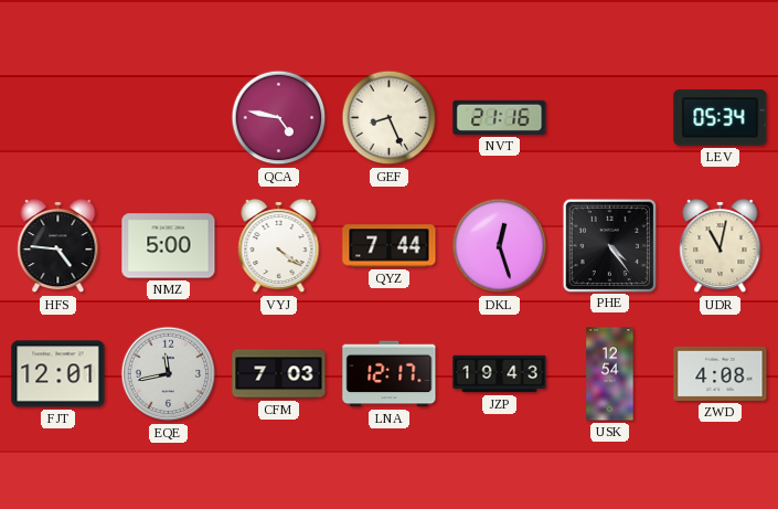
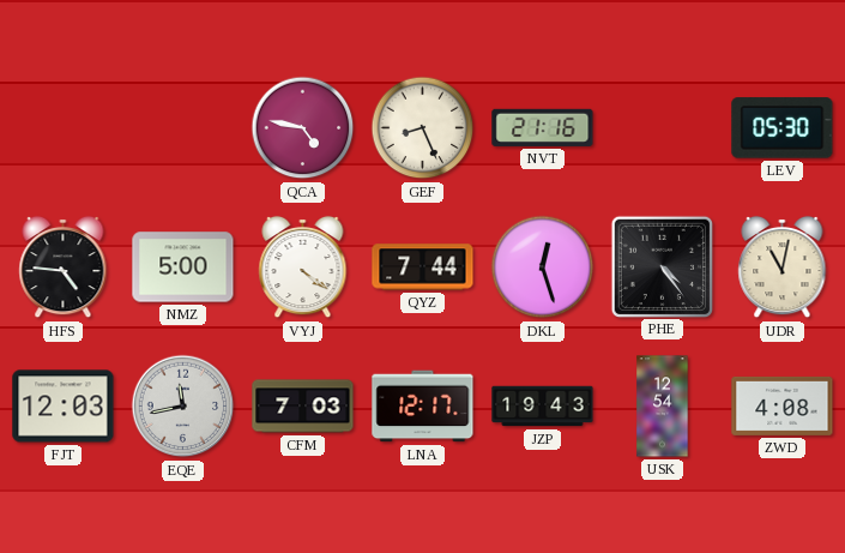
LEV: 05:34 -> 05:30 (783, 128)
FJT: 12:01 -> 12:03 (64, 407)
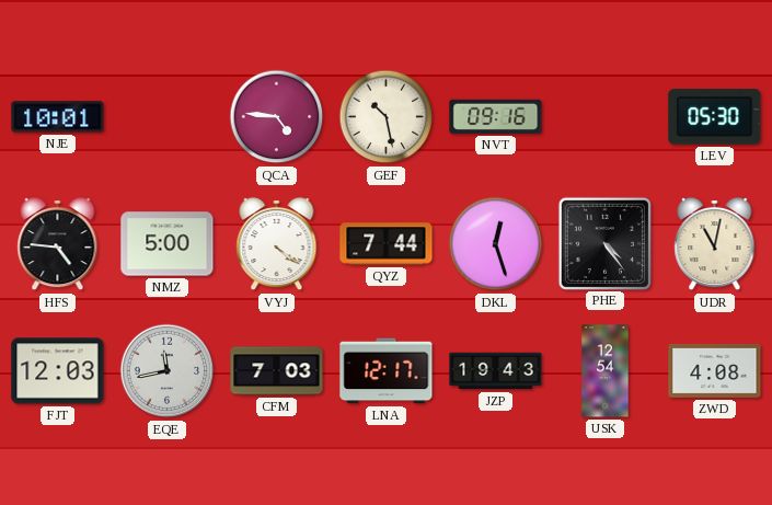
NJE: none -> 10:01 (58, 117)
QCA: 4:47 -> 4:46 (277, 117)
GEF: 8:26 -> 10:28 (387, 117)
NVT: 21:16 -> 09:16 (496, 116)
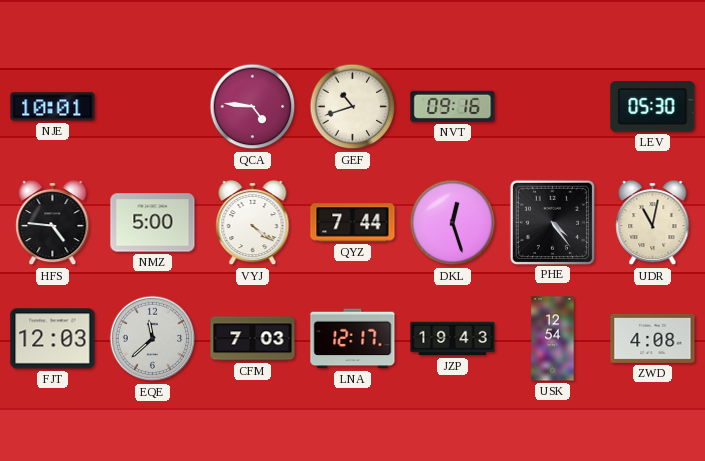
GEF: 10:28 -> 10:42 (353, 107)
EQE: 11:43 -> 11:38 (153, 339)
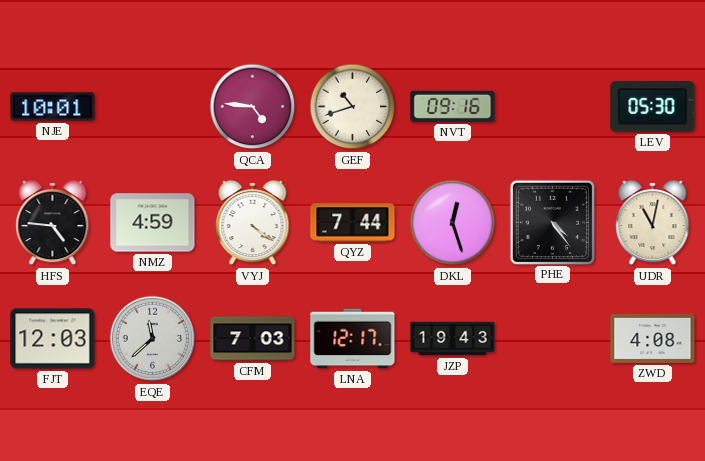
NMZ: 5:00 -> 4:59 (153, 223)
USK: 12:54 -> none (553, 339)
